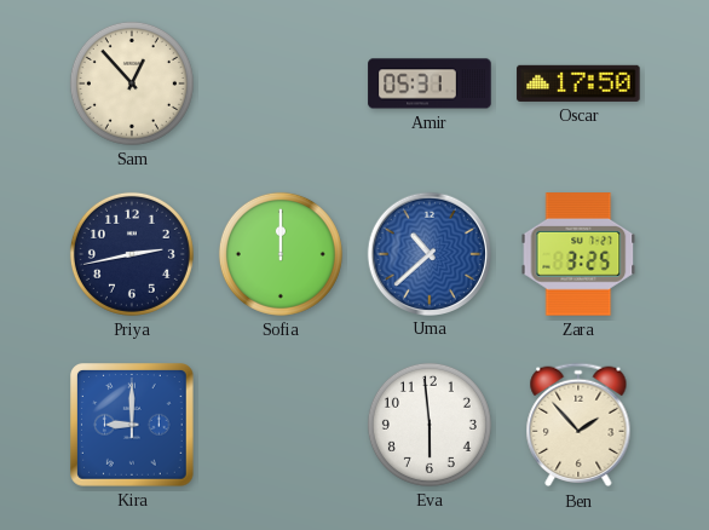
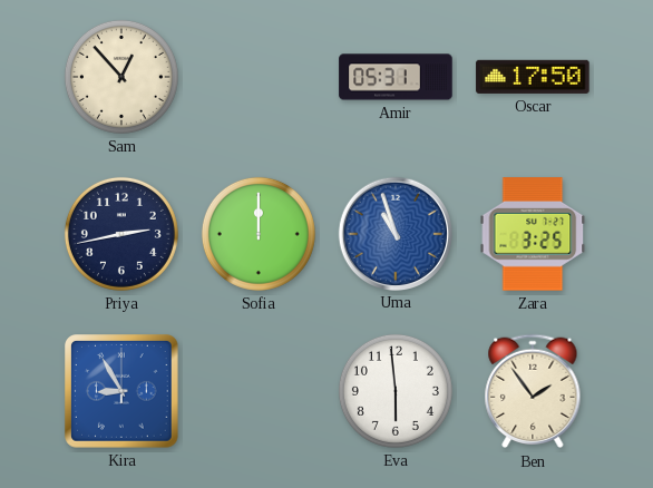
Uma: 10:38 -> 10:57 (394, 233)
Kira: 9:00 -> 8:55 (123, 392)
Ben: 1:53 -> 1:54 (533, 391)
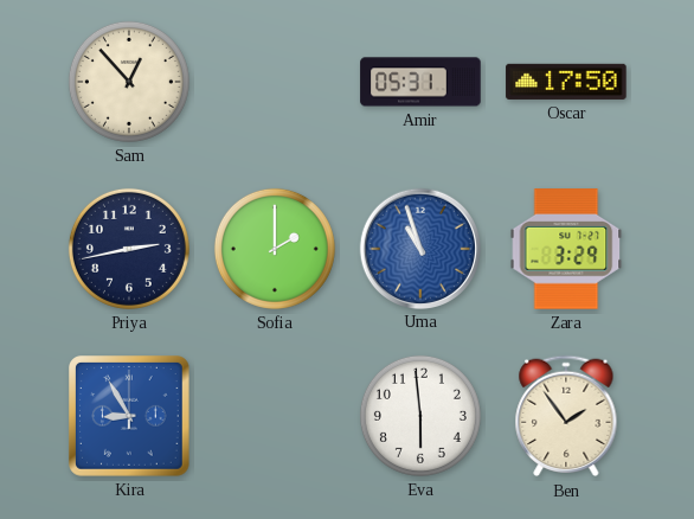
Sofia: 12:00 -> 2:00 (275, 249)
Zara: 3:25 -> 3:29 (566, 249)
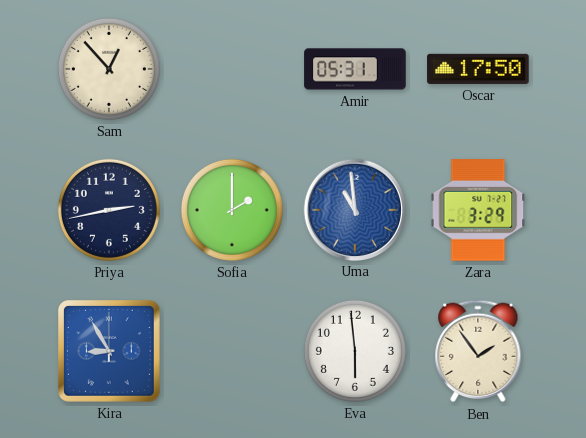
Uma: 10:57 -> 10:59 (354, 209)
